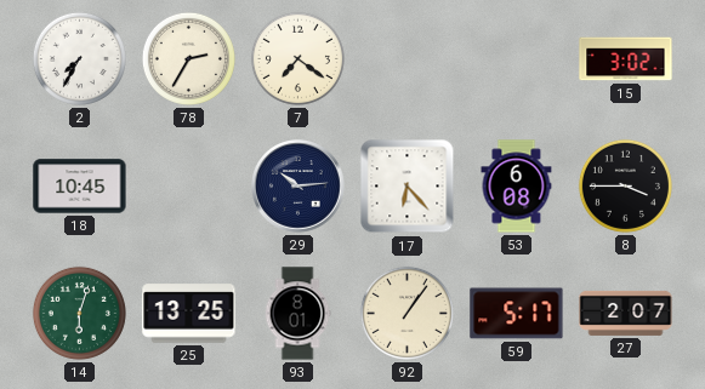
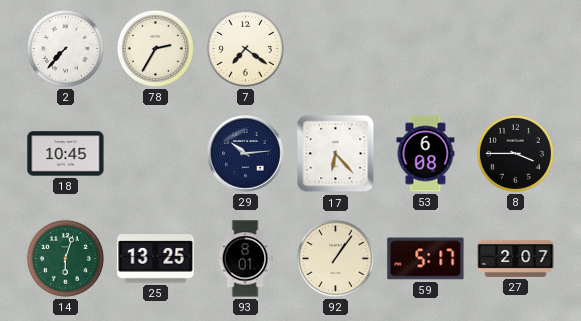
2: 7:35 -> 7:37 (65, 48)
15: 3:02 -> none (626, 59)
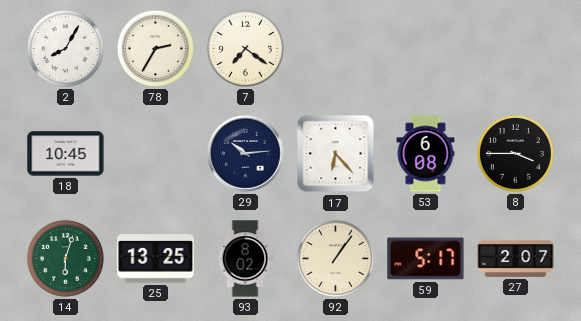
2: 7:37 -> 8:05 (65, 48)
93: 8:01 -> 8:02 (245, 259)
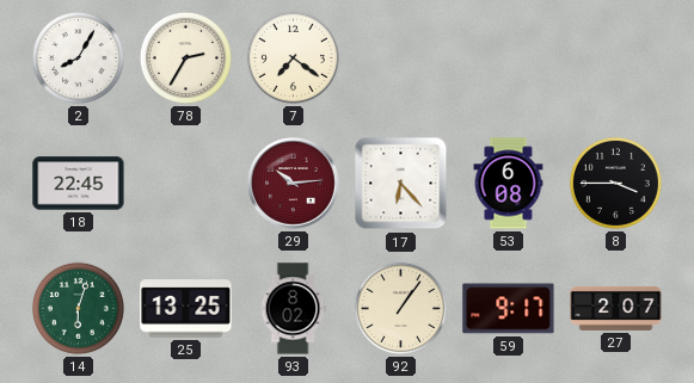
18: 10:45 -> 22:45 (79, 184)
29 dial: navy -> burgundy (294, 184)
59: 5:17 -> 9:17 (509, 309)
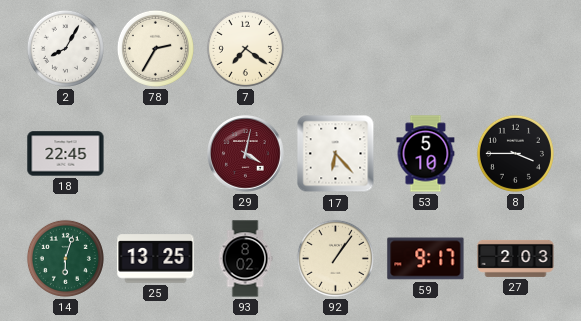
29: 10:14 -> 4:02 (246, 154)
53: 6:08 -> 5:10 (426, 154)
27: 2:07 -> 2:03 (516, 258)
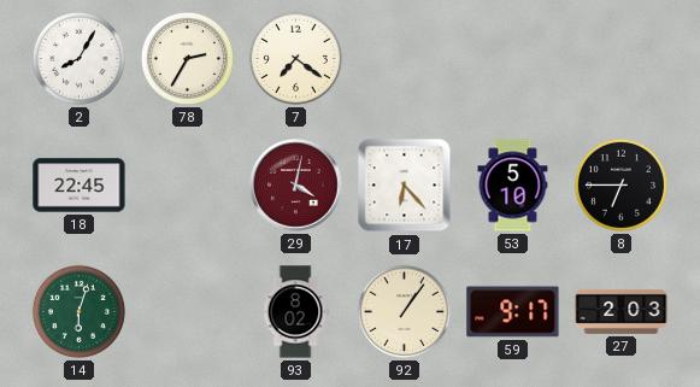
8: 3:45 -> 6:45 (620, 184)
25: 13:25 -> none (156, 259)
